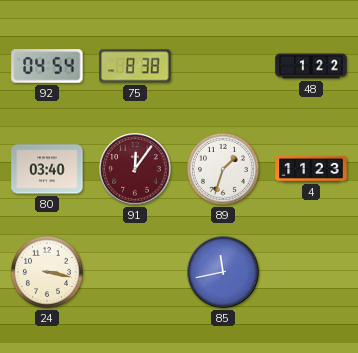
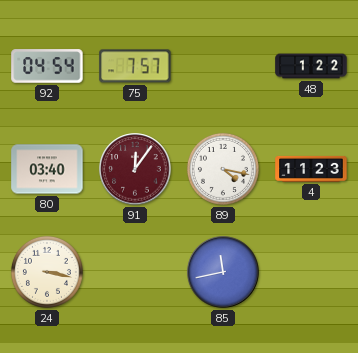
75: 8:38 -> 7:57 (135, 66)
89: 1:33 -> 4:17 (223, 169)
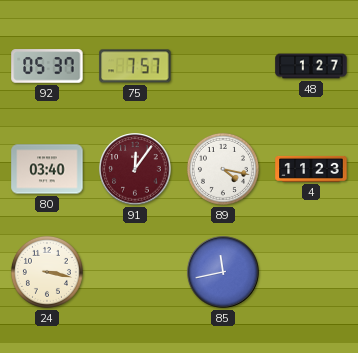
92: 04:54 -> 05:37 (47, 66)
48: 1:22 -> 1:27 (311, 66)
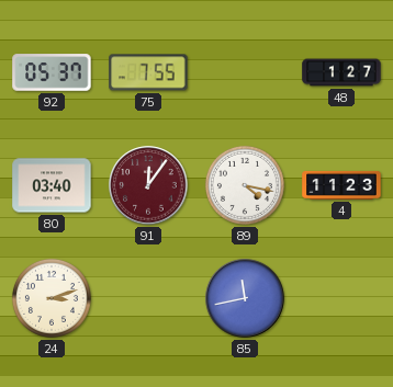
75: 7:57 -> 7:55 (148, 72)
24: 3:17 -> 3:12 (52, 298)
